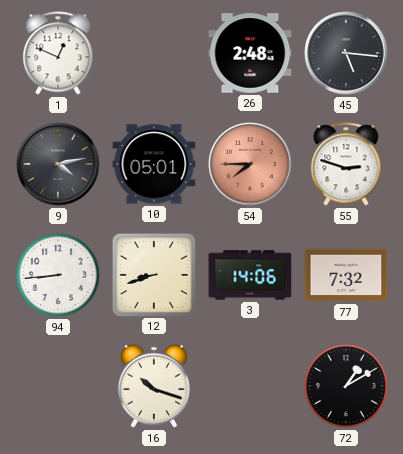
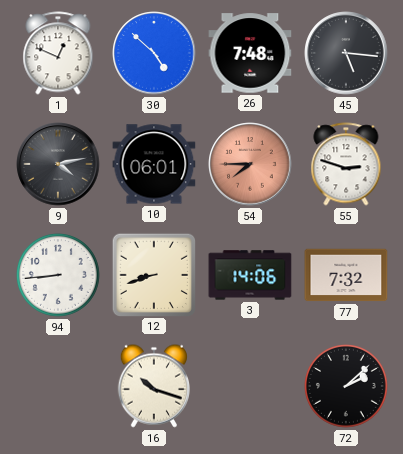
30: none -> 4:52 (154, 53)
26: 2:48 -> 7:48 (250, 53)
10: 05:01 -> 06:01 (154, 164)
72: 1:10 -> 2:08 (347, 387)
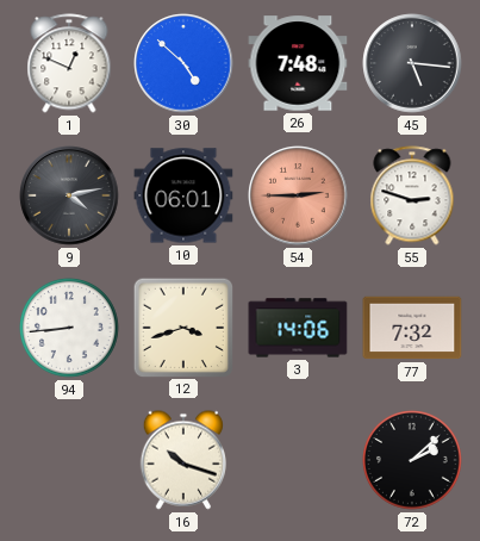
54: 7:45 -> 2:45 (298, 195)
12: 8:42 -> 3:42 (182, 327)
